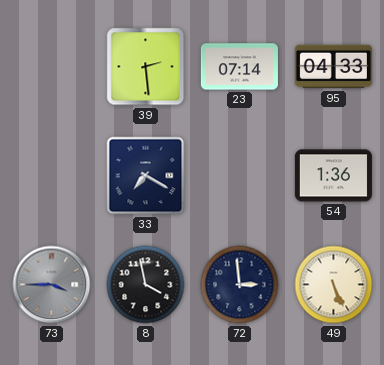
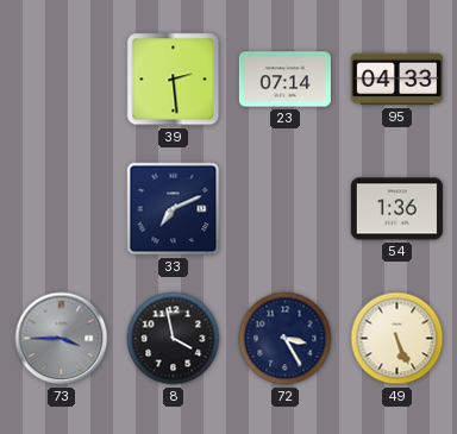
33: 7:20 -> 7:11 (174, 209)
72: 2:59 -> 3:25 (286, 339)
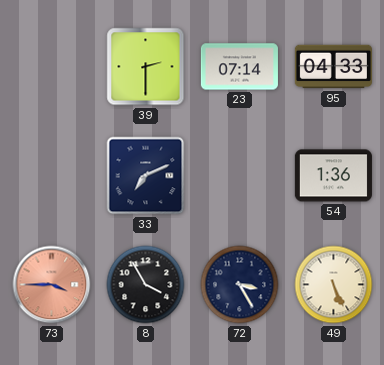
39: 2:29 -> 2:30 (146, 67)
73 dial: grey -> salmon (52, 285)
8: 3:58 -> 3:55 (146, 285)
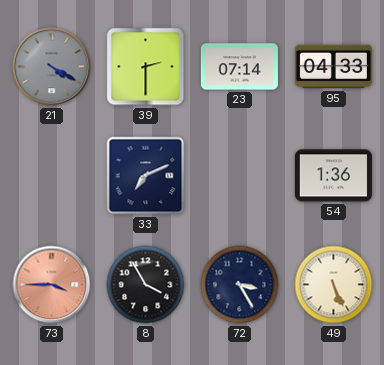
21: none -> 4:20 (52, 67)
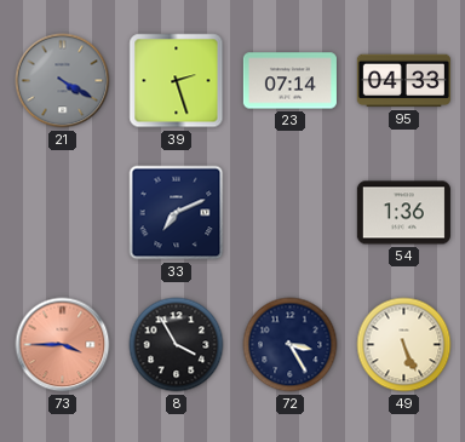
39: 2:30 -> 2:27 (177, 81)
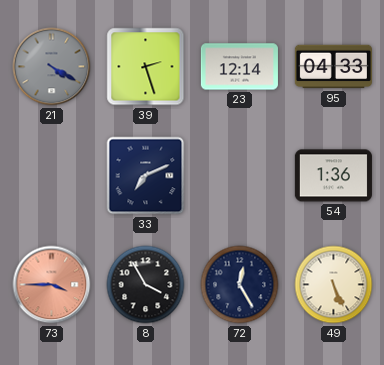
23: 07:14 -> 12:14 (239, 67)
72: 3:25 -> 12:25 (240, 285)
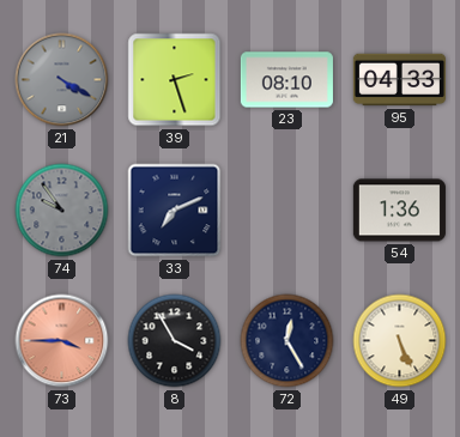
23: 12:14 -> 08:10 (286, 80)
74: none -> 9:54 (62, 211)
